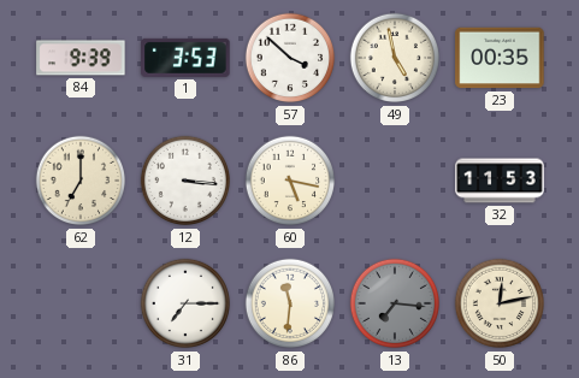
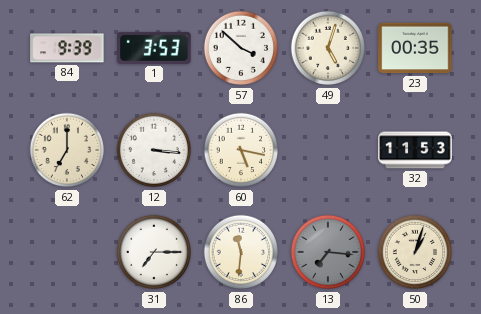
49: 4:58 -> 5:03 (328, 48)
50: 12:13 -> 1:03 (415, 252)
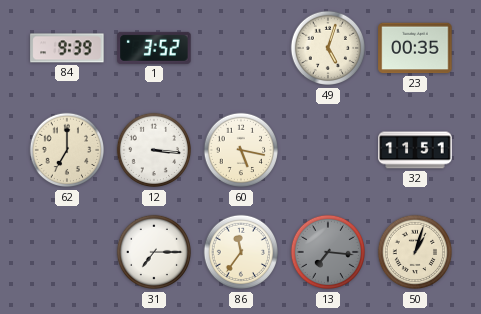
1: 3:53 -> 3:52 (154, 48)
57: 3:52 -> none (241, 48)
32: 11:53 -> 11:51 (415, 150)
86: 11:31 -> 11:36 (241, 252)
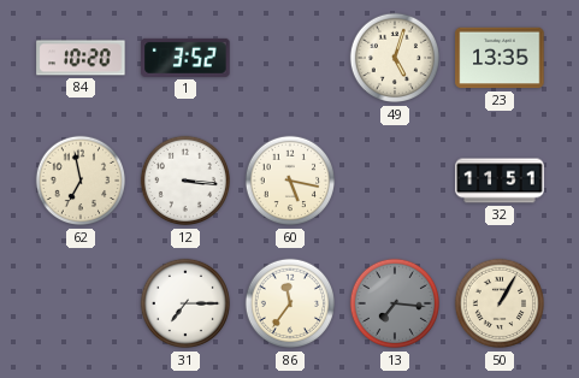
84: 9:39 -> 10:20 (81, 58)
23: 00:35 -> 13:35 (500, 58)
62: 7:00 -> 6:58 (81, 181)
50: 1:03 -> 1:05 (500, 303)
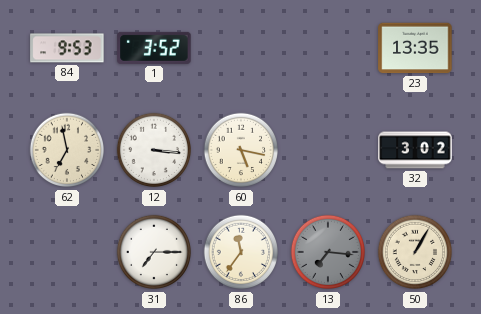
84: 10:20 -> 9:53 (67, 48)
49: 5:03 -> none (395, 58)
32: 11:51 -> 3:02 (415, 150)
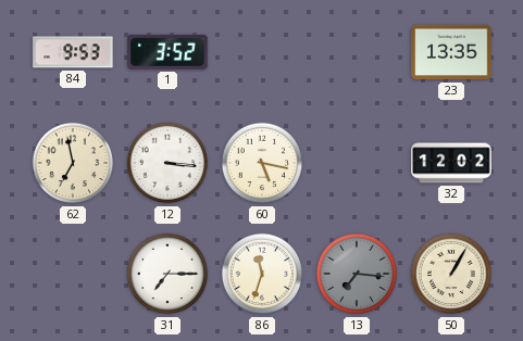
32: 3:02 -> 12:02 (451, 163)
86: 11:36 -> 11:33 (262, 274)
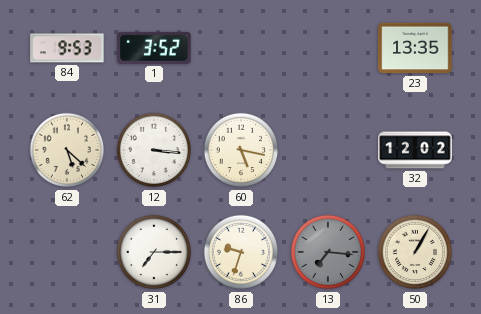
62: 6:58 -> 5:22 (67, 150)
86: 11:33 -> 9:33 (241, 252)
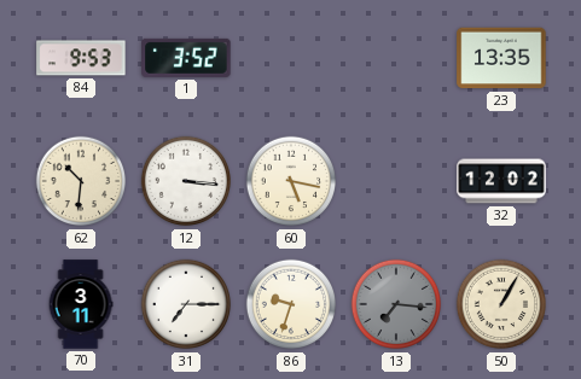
62: 5:22 -> 10:31 (81, 181)
70: none -> 3:11 (81, 304)
